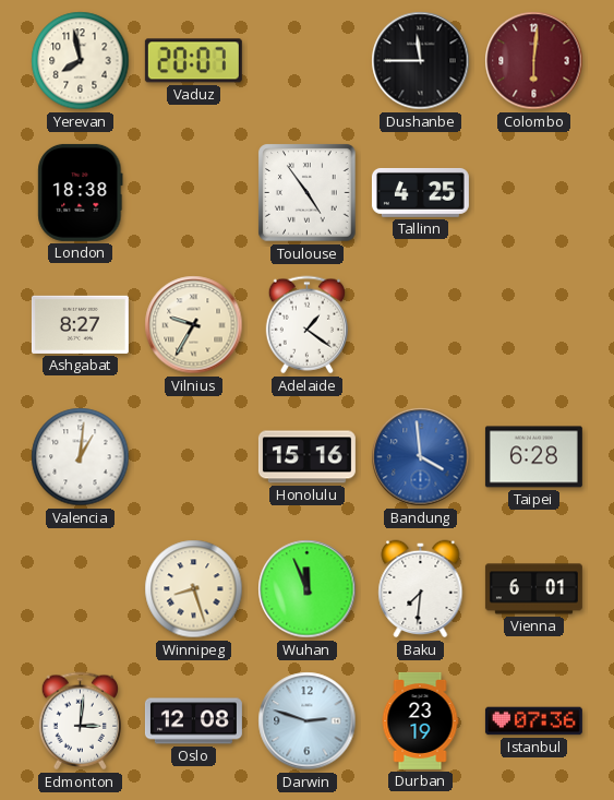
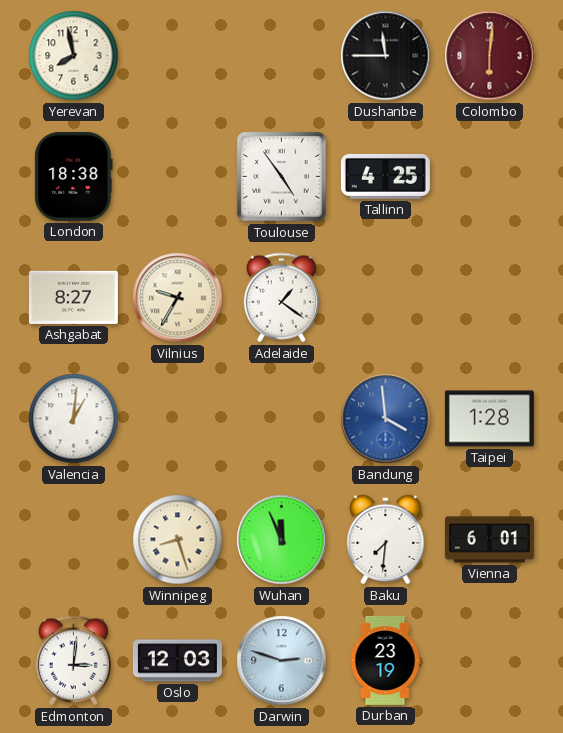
Vaduz: 20:07 -> none (193, 61)
Honolulu: 15:16 -> none (306, 457)
Taipei: 6:28 -> 1:28 (489, 419)
Oslo: 12:08 -> 12:03 (177, 661)
Istanbul: 07:36 -> none (533, 721)
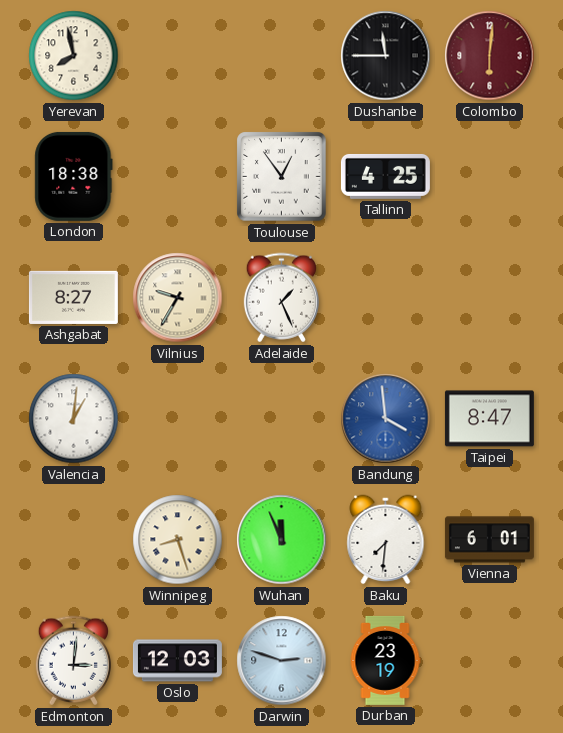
Toulouse: 4:54 -> 12:54 (282, 177)
Adelaide: 1:21 -> 1:26 (281, 298)
Taipei: 1:28 -> 8:47 (489, 419)
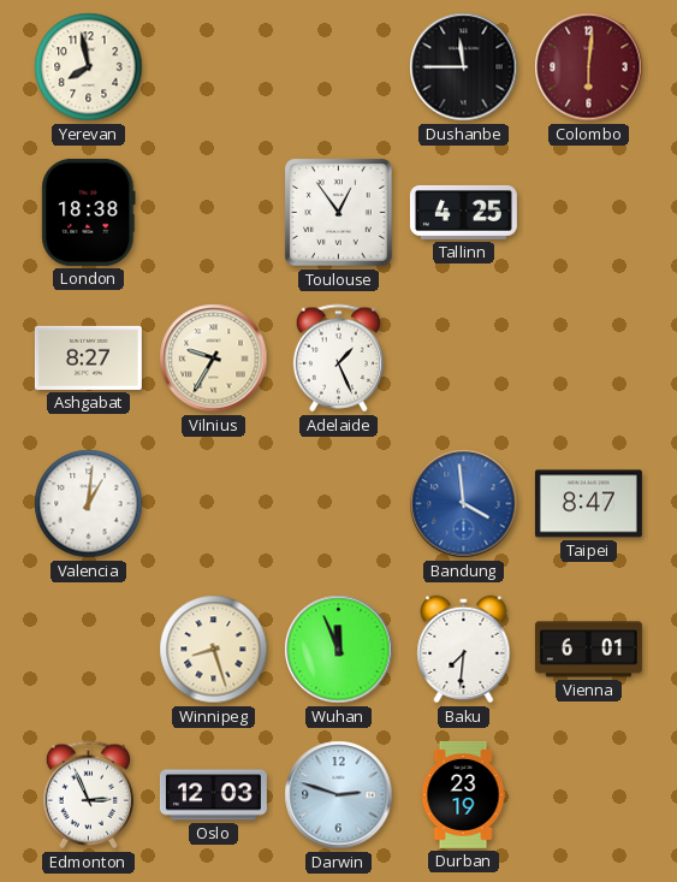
Edmonton: 3:01 -> 2:56 (88, 795)
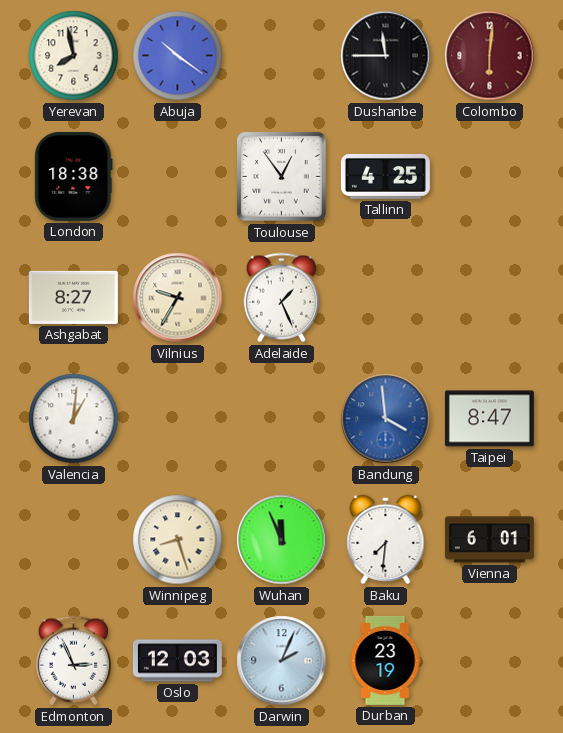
Abuja: none -> 10:21 (178, 56)
Darwin: 2:48 -> 2:04 (282, 661)
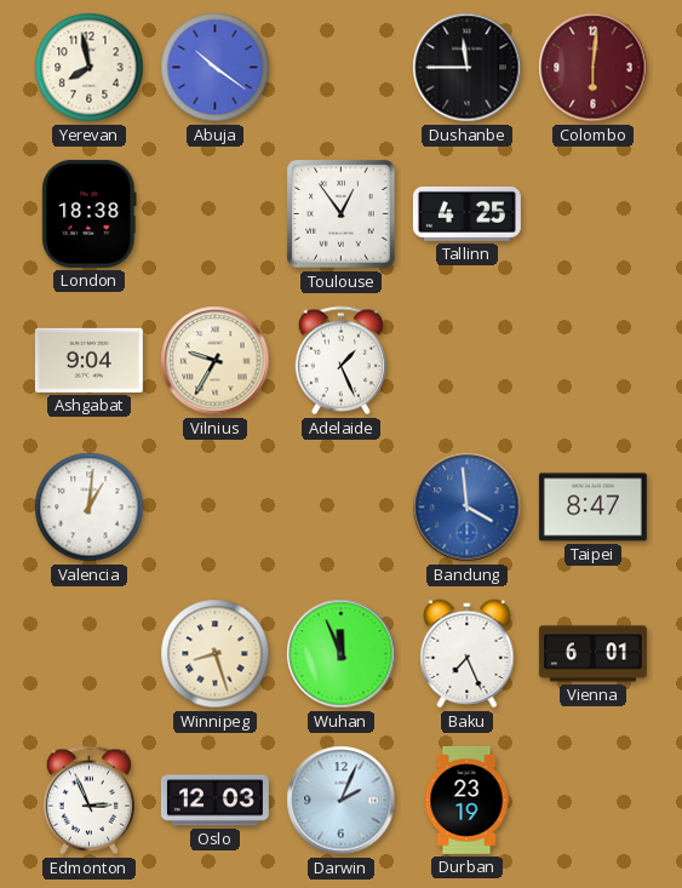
Ashgabat: 8:27 -> 9:04 (88, 360)
Baku: 7:31 -> 7:26 (468, 654)
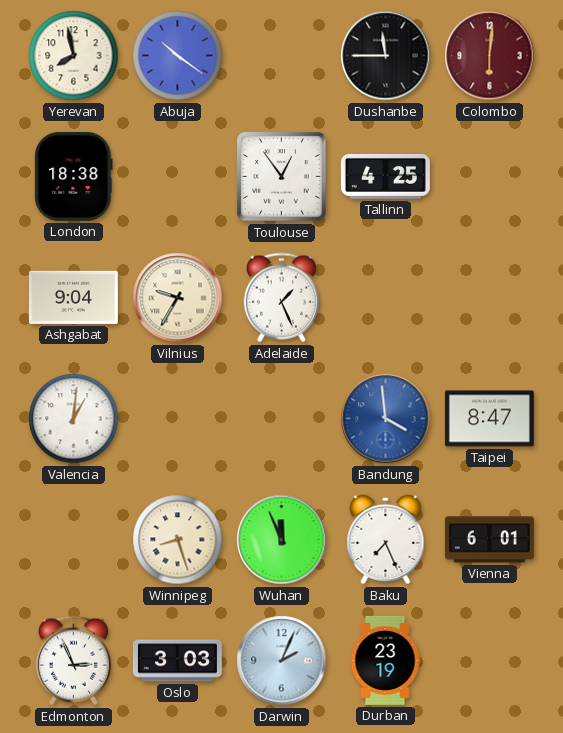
Oslo: 12:03 -> 3:03 (177, 661)
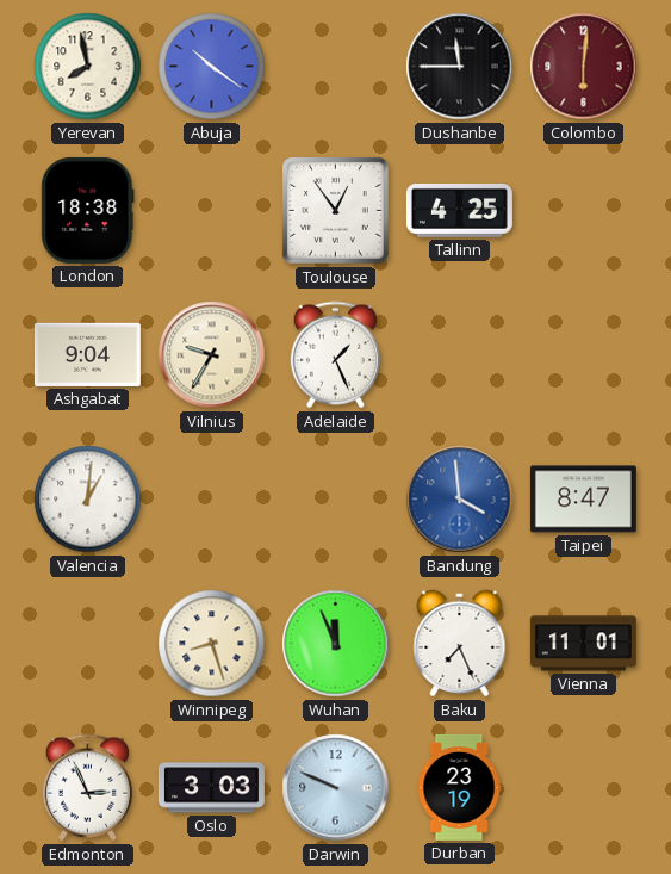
Vienna: 6:01 -> 11:01 (583, 644)
Darwin: 2:04 -> 9:49 (336, 788)
